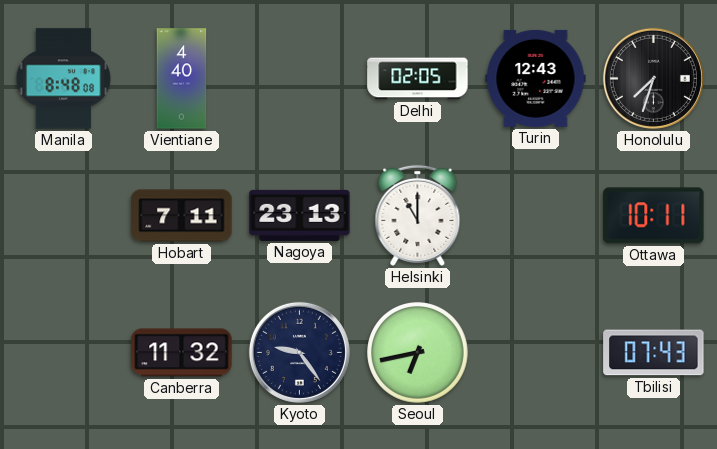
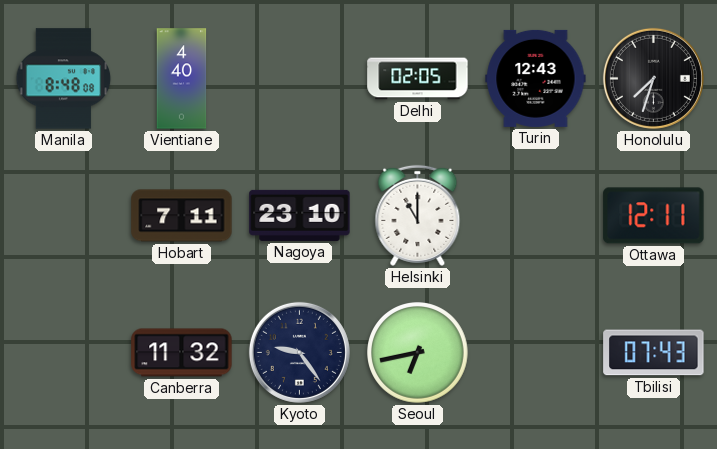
Nagoya: 23:13 -> 23:10 (300, 215)
Ottawa: 10:11 -> 12:11 (654, 216)
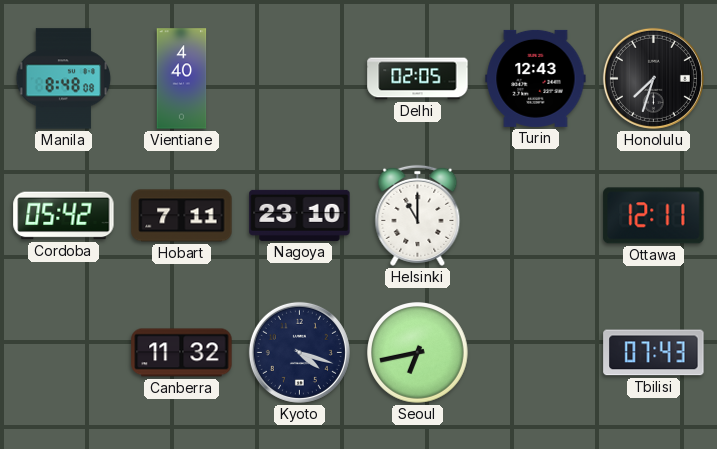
Cordoba: none -> 05:42 (64, 216)
Kyoto: 9:24 -> 4:18 (299, 352)
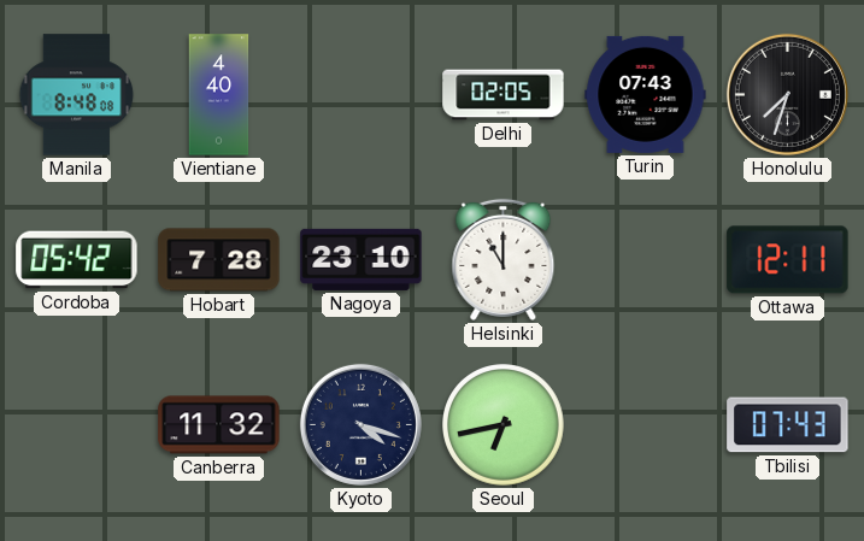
Turin: 12:43 -> 07:43 (646, 94)
Hobart: 7:11 -> 7:28 (219, 260)
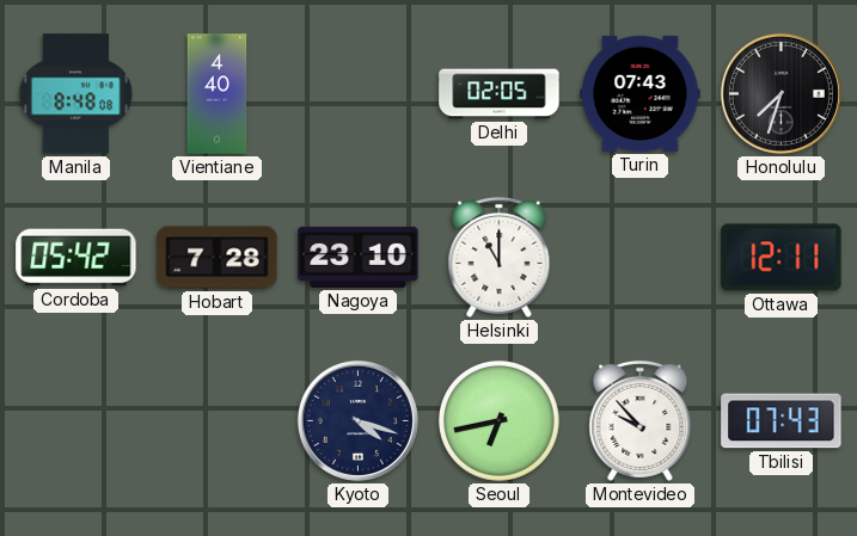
Canberra: 11:32 -> none (219, 425)
Montevideo: none -> 9:53 (641, 420)
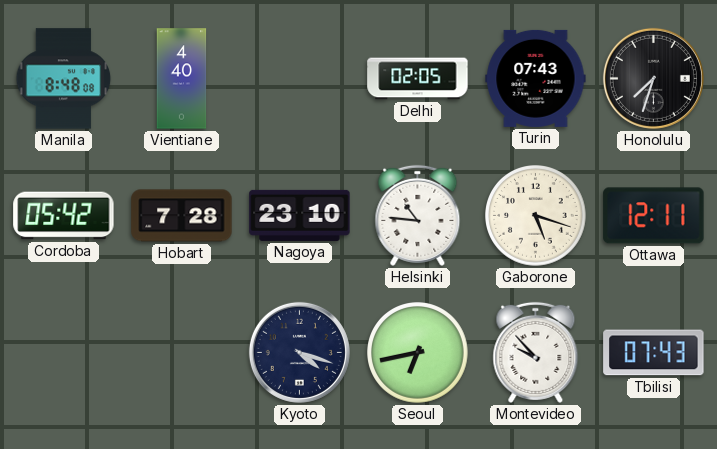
Helsinki: 11:00 -> 10:46 (418, 215)
Gaborone: none -> 5:18 (536, 216)
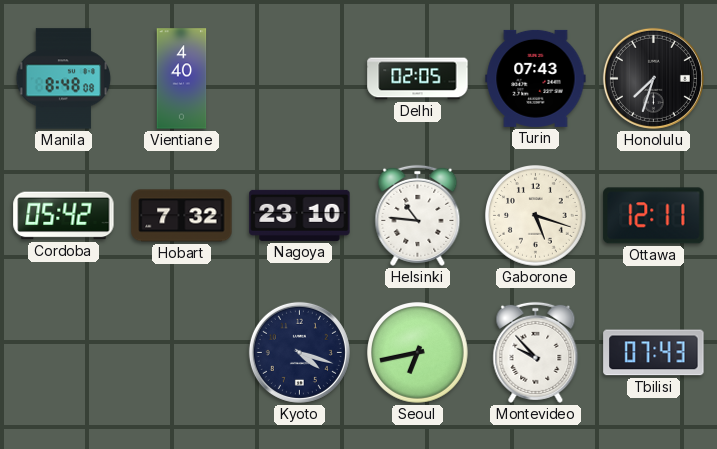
Hobart: 7:28 -> 7:32 (182, 216)
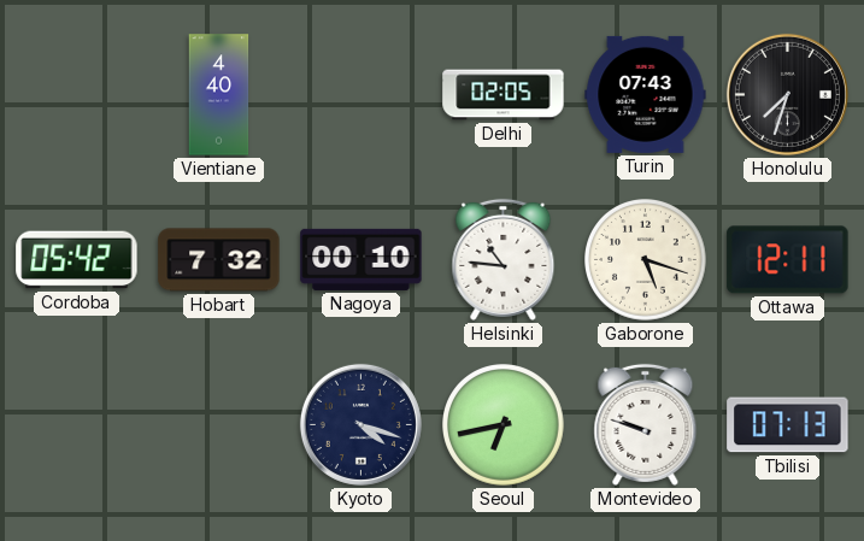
Manila: 8:48 -> none (64, 79)
Nagoya: 23:10 -> 00:10 (362, 259)
Montevideo: 9:53 -> 9:48 (646, 424)
Tbilisi: 07:43 -> 07:13 (788, 425)
